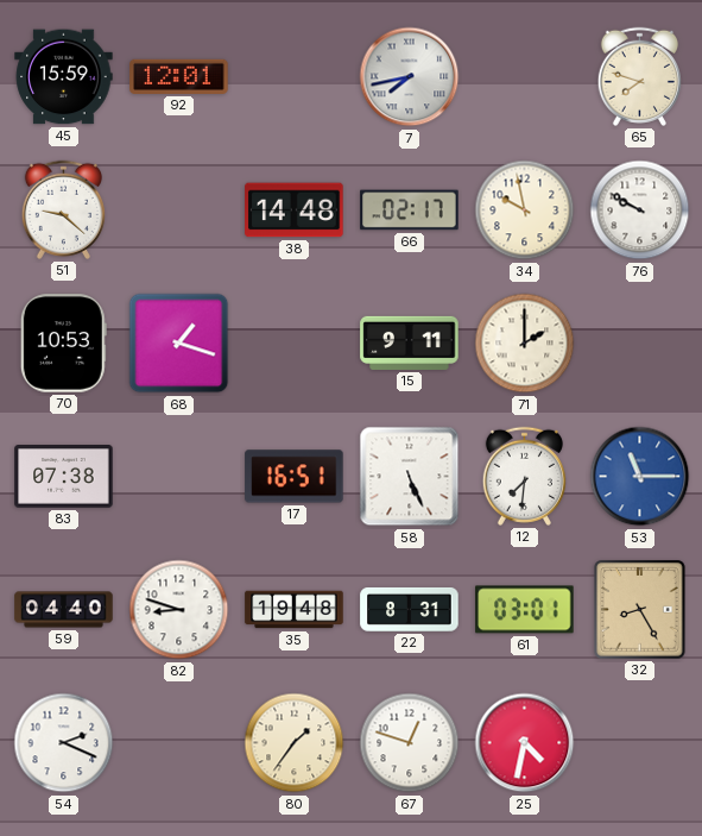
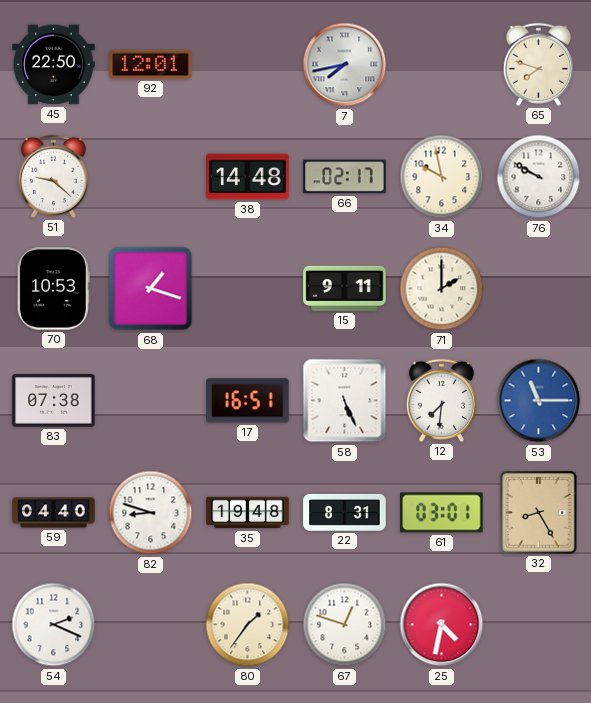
45: 15:59 -> 22:50 (54, 65)
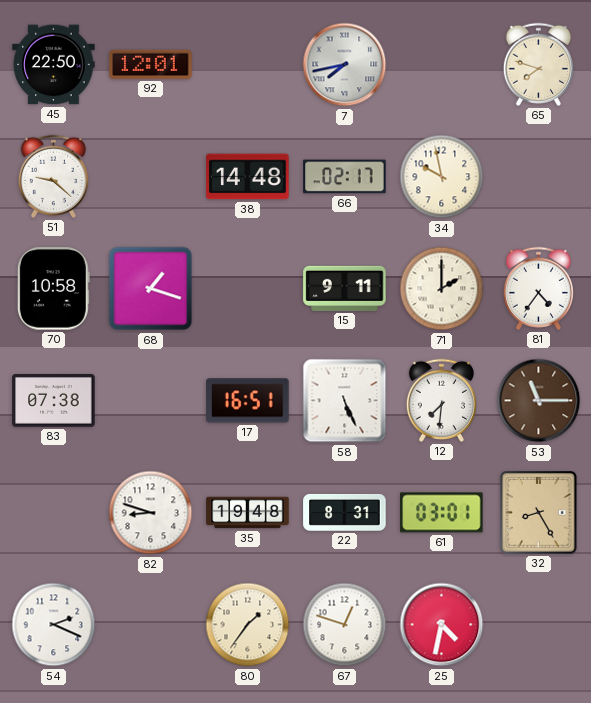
76: 9:50 -> none (539, 177)
70: 10:53 -> 10:58 (53, 289)
81: none -> 4:36 (538, 288)
53 dial: blue -> brown (539, 401)
59: 04:40 -> none (54, 513)
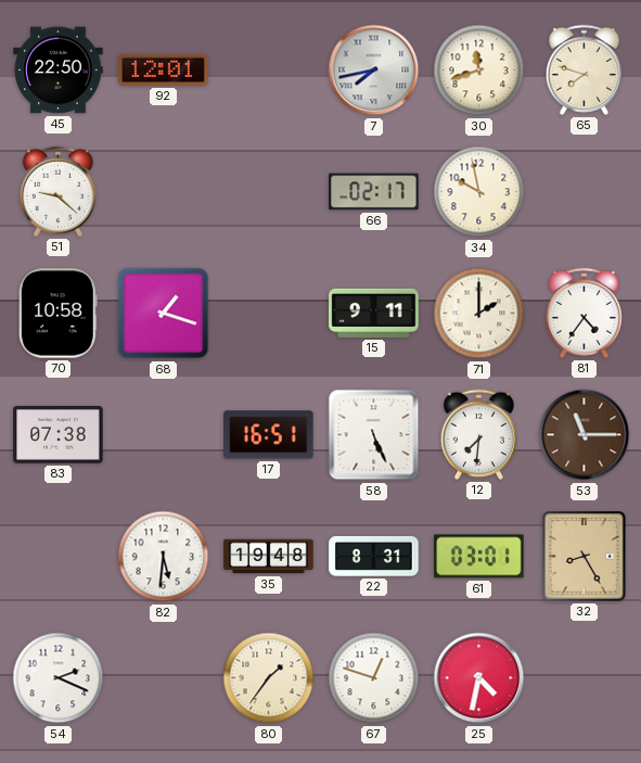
30: none -> 11:42 (479, 71)
38: 14:48 -> none (248, 177)
82: 8:48 -> 5:31 (164, 557)
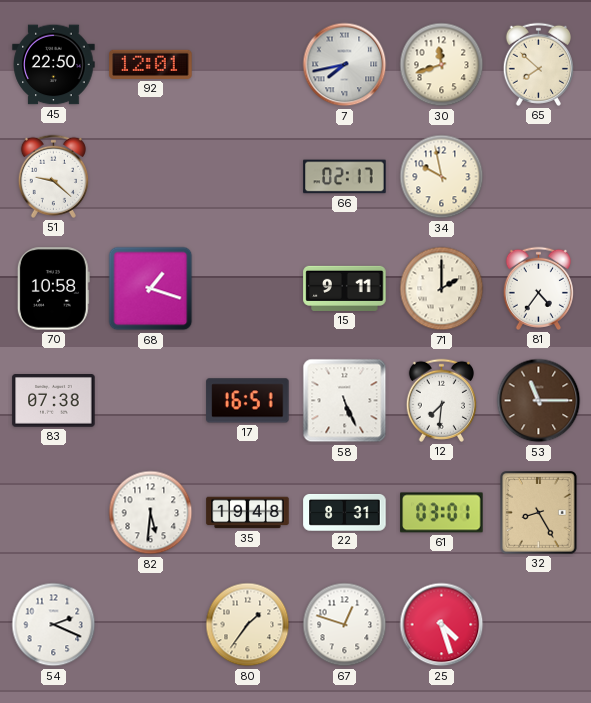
65: 7:48 -> 7:52 (538, 64)
25: 4:32 -> 4:27 (442, 625)
